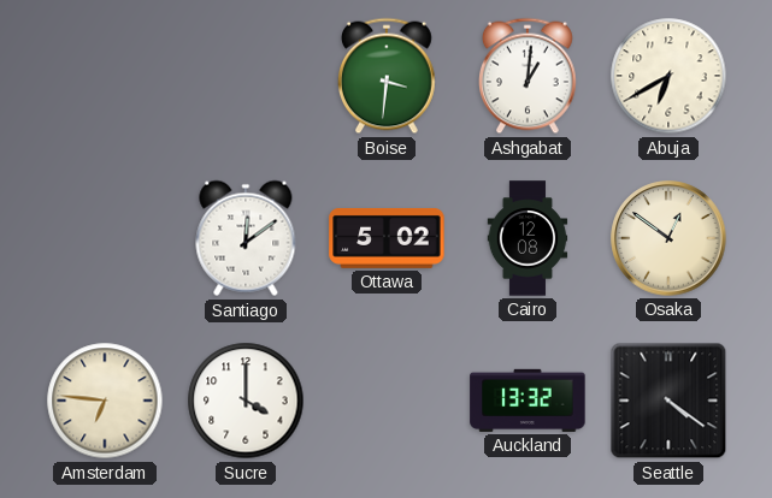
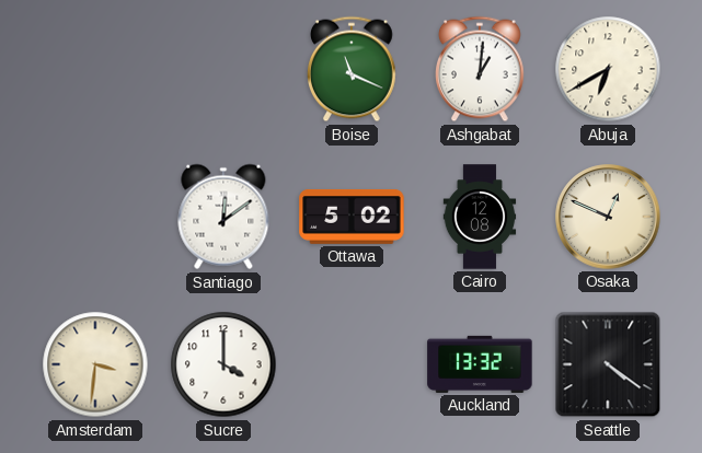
Boise: 3:31 -> 11:19 (353, 69)
Osaka: 12:51 -> 12:49 (608, 217)
Amsterdam: 6:46 -> 3:31 (95, 364)
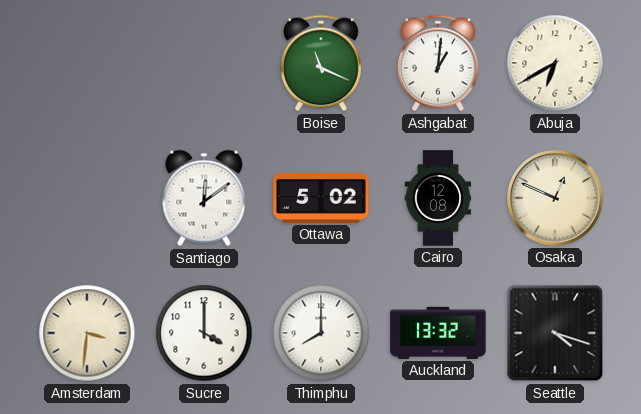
Thimphu: none -> 8:00 (321, 333)
Seattle: 4:21 -> 4:18 (555, 333)
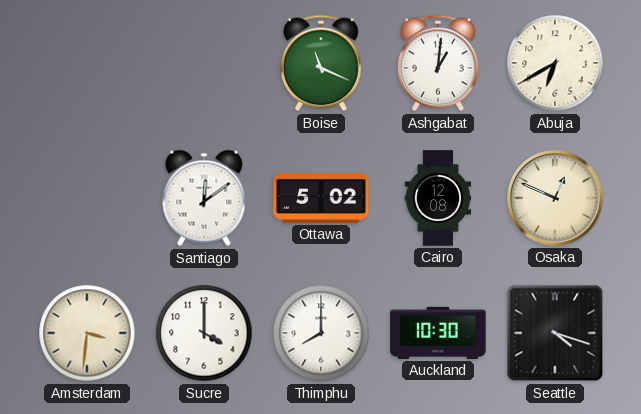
Auckland: 13:32 -> 10:30 (438, 333)
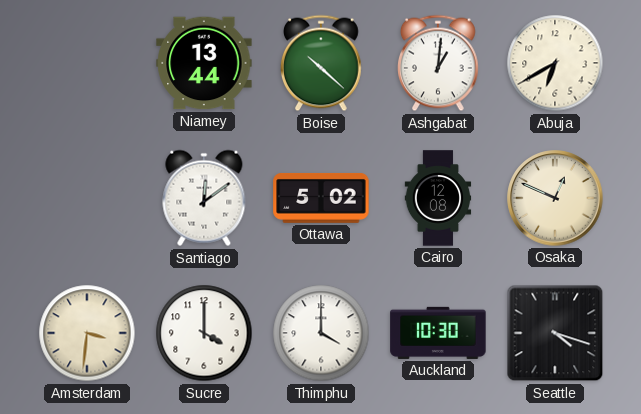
Niamey: none -> 13:44 (204, 63)
Boise: 11:19 -> 10:22 (322, 63)
Thimphu: 8:00 -> 4:00 (321, 333)
